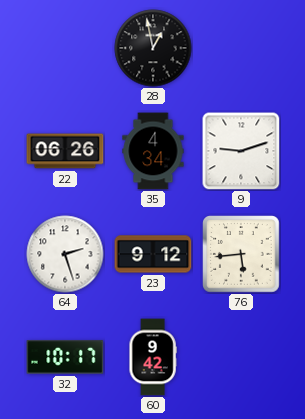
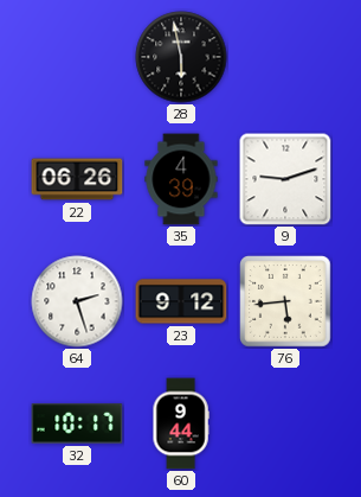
28: 12:58 -> 5:58 (181, 57)
35: 4:34 -> 4:39 (181, 179)
60: 9:42 -> 9:44 (181, 423)
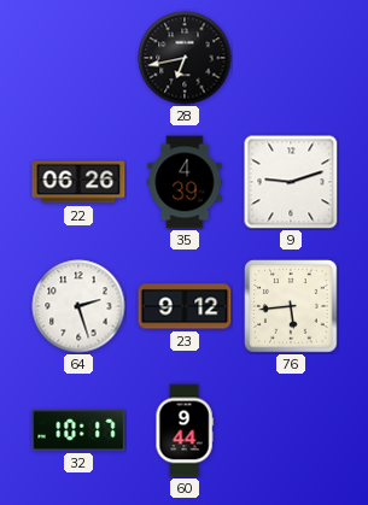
28: 5:58 -> 6:43 (185, 58)
